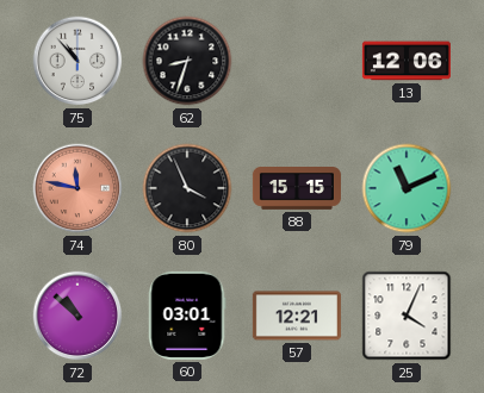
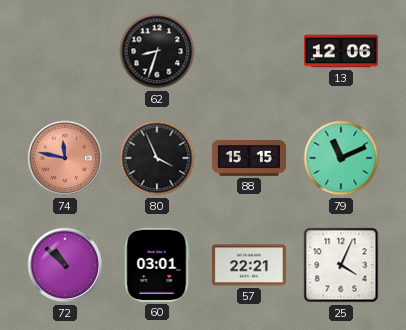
75: 10:53 -> none (77, 61)
57: 12:21 -> 22:21 (249, 265)
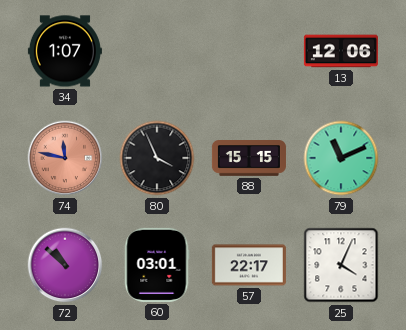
34: none -> 1:07 (65, 51)
62: 8:33 -> none (157, 51)
57: 22:21 -> 22:17 (249, 265)
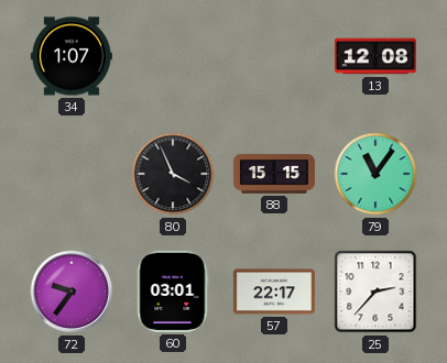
13: 12:06 -> 12:08 (375, 56)
74: 11:47 -> none (65, 158)
79: 11:11 -> 11:06 (375, 174)
72: 10:52 -> 9:36 (72, 291)
25: 4:04 -> 2:37 (375, 291)
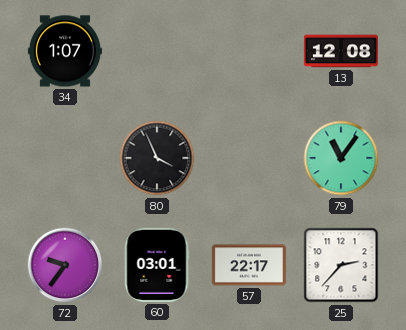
88: 15:15 -> none (274, 175)
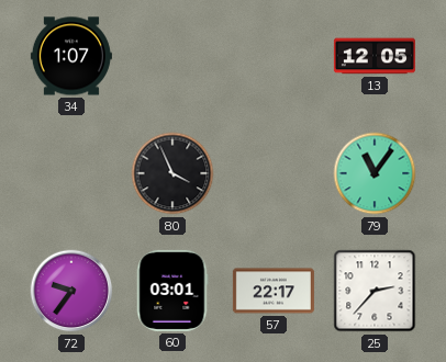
13: 12:08 -> 12:05 (375, 56)
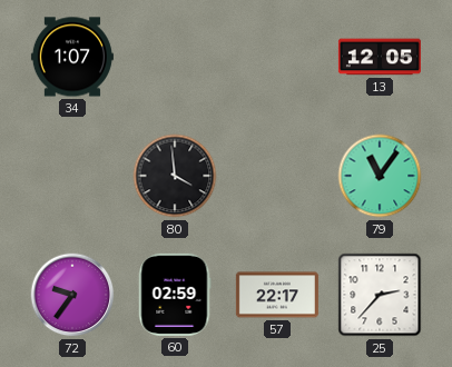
80: 3:56 -> 3:59 (175, 176)
60: 03:01 -> 02:59 (175, 295)
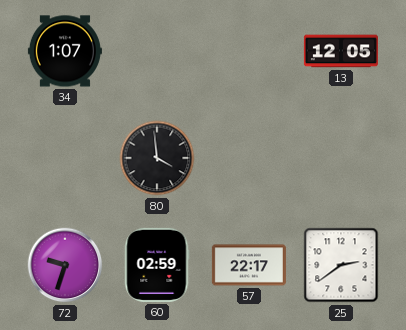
79: 11:06 -> none (380, 176)
72: 9:36 -> 9:33 (65, 265)
25: 2:37 -> 2:39 (341, 265)
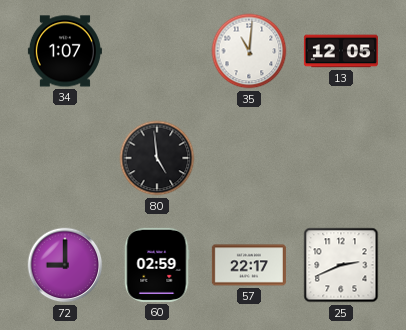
35: none -> 11:01 (249, 51)
80: 3:59 -> 4:59 (157, 158)
72: 9:33 -> 9:00 (65, 265)
25: 2:39 -> 2:41 (341, 265)
